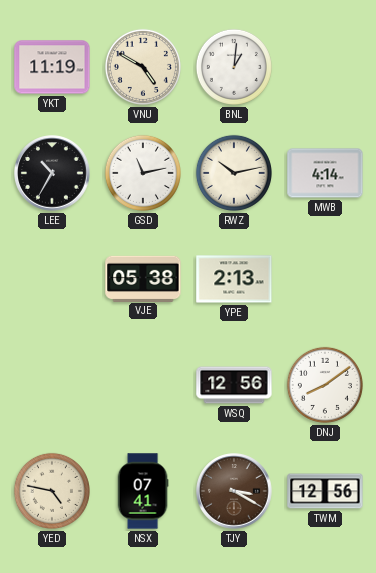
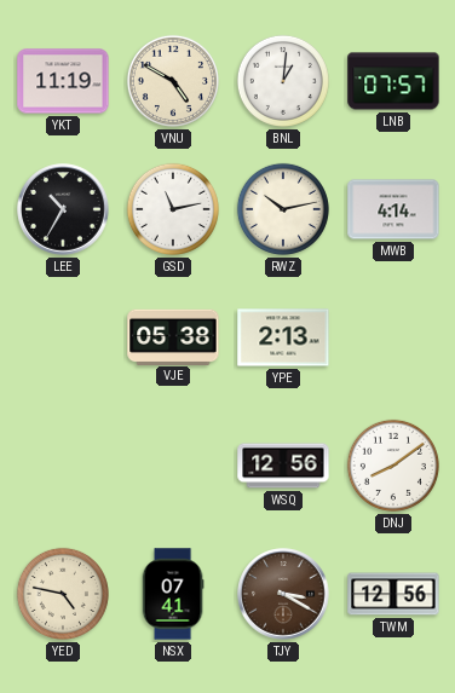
LNB: none -> 07:57 (393, 81)
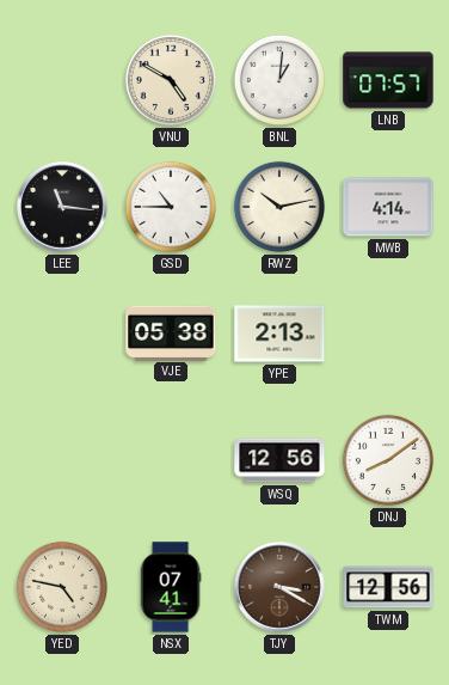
YKT: 11:19 -> none (63, 81)
LEE: 10:35 -> 11:16 (62, 207)
GSD: 11:13 -> 10:45 (171, 207)
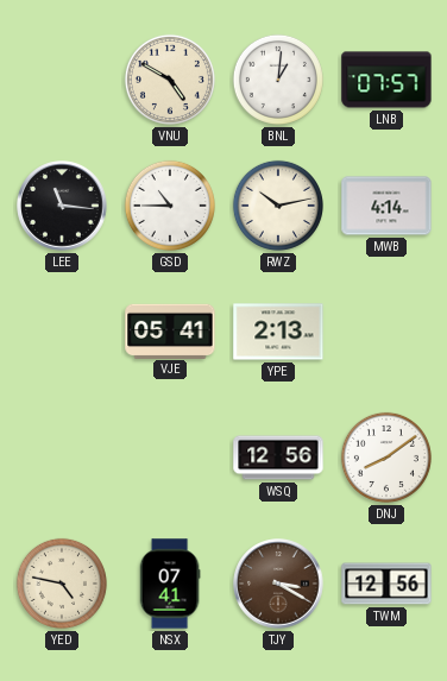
VJE: 05:38 -> 05:41 (170, 330)
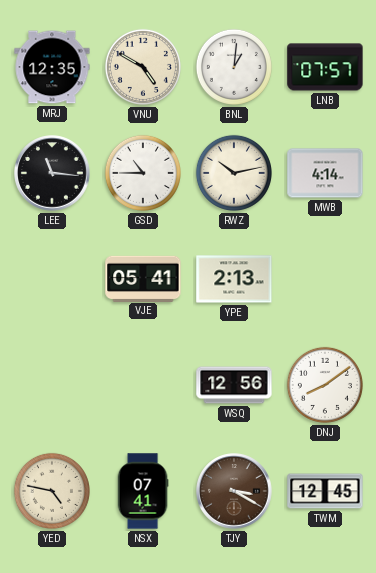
MRJ: none -> 12:35 (52, 67)
TWM: 12:56 -> 12:45 (325, 491)
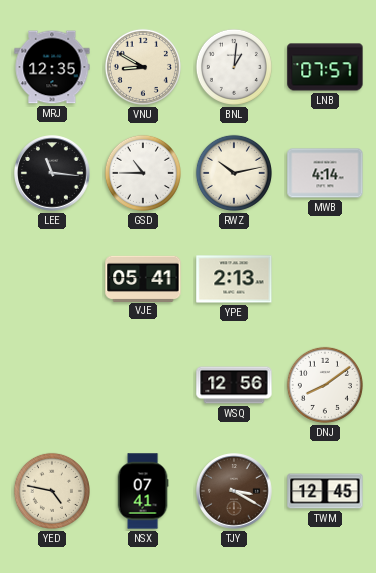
VNU: 4:50 -> 8:50 (143, 67)
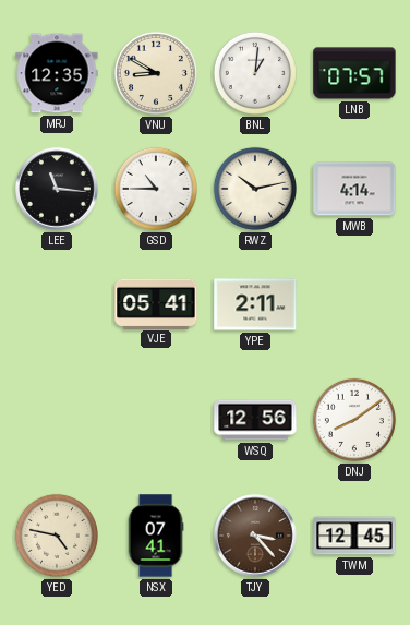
YPE: 2:13 -> 2:11 (255, 304)
TJY: 3:20 -> 3:23 (255, 536)
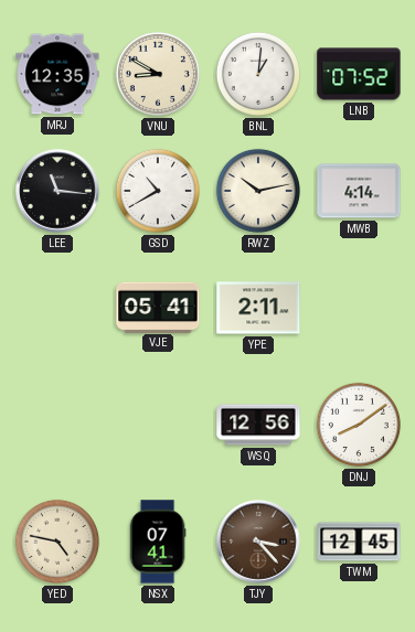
LNB: 07:57 -> 07:52 (359, 74)
GSD: 10:45 -> 10:40 (158, 191)
